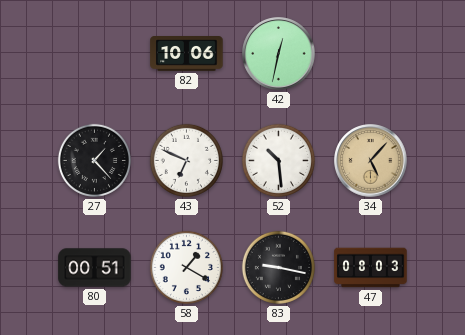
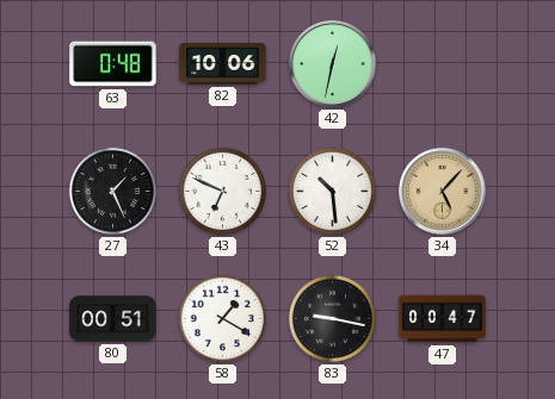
63: none -> 0:48 (113, 64)
27: 1:23 -> 1:26 (112, 191)
47: 08:03 -> 00:47 (443, 319)
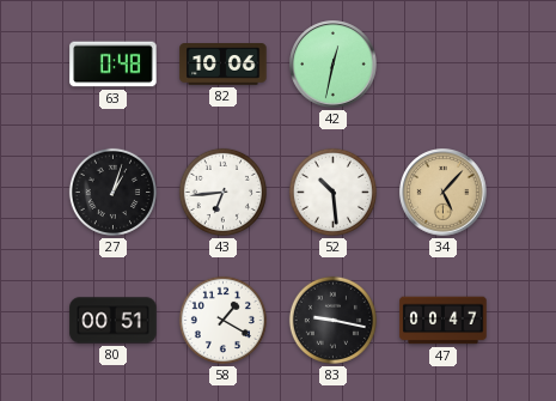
27: 1:26 -> 1:03 (112, 192)
43: 6:49 -> 6:44 (222, 192)
